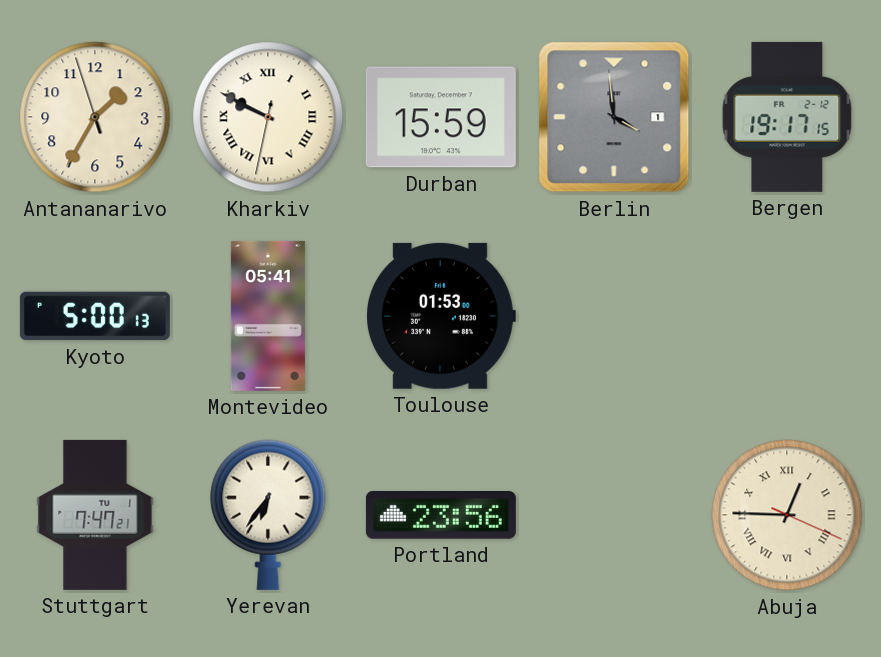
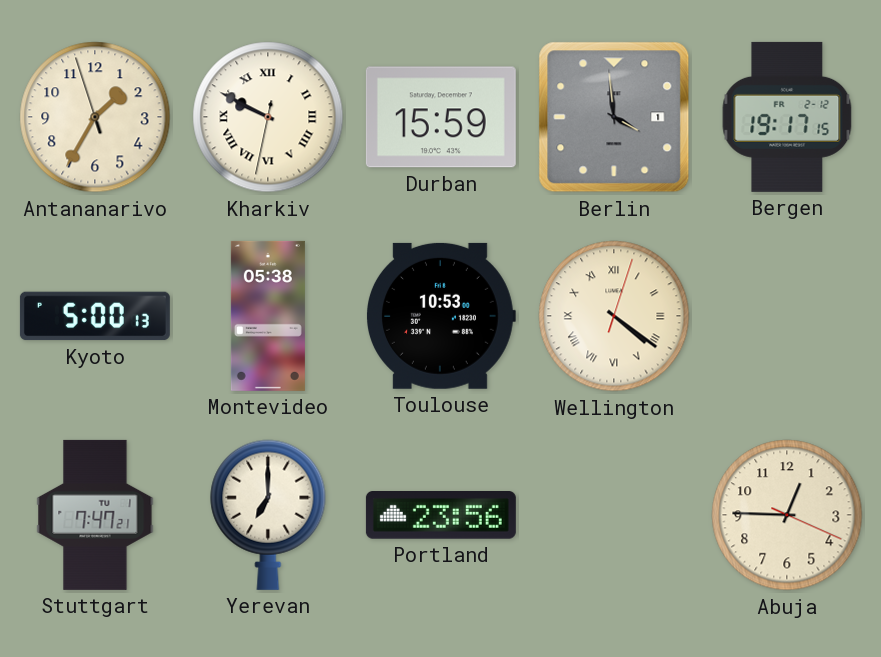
Montevideo: 05:41 -> 05:38 (268, 316)
Toulouse: 01:53 -> 10:53 (441, 316)
Wellington: none -> 4:21 (614, 316)
Yerevan: 6:36 -> 7:00 (268, 515)
Abuja numerals: Roman -> Arabic (787, 515)
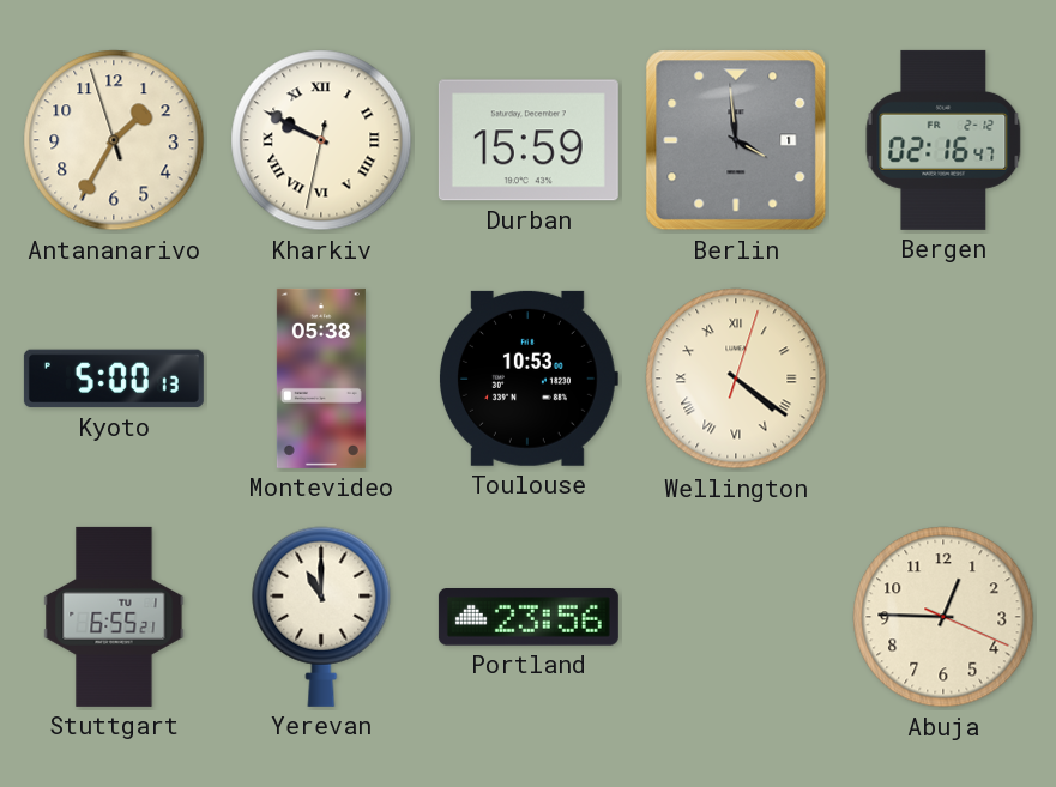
Bergen: 19:17 -> 02:16 (943, 140)
Stuttgart: 7:47 -> 6:55 (114, 617)
Yerevan: 7:00 -> 11:00 (321, 617)
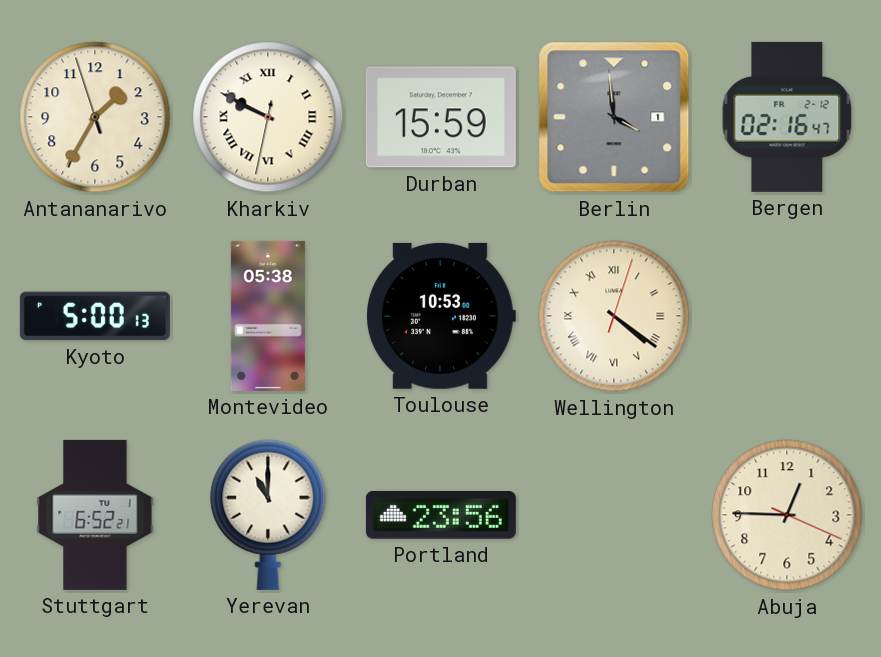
Stuttgart: 6:55 -> 6:52 (95, 515)
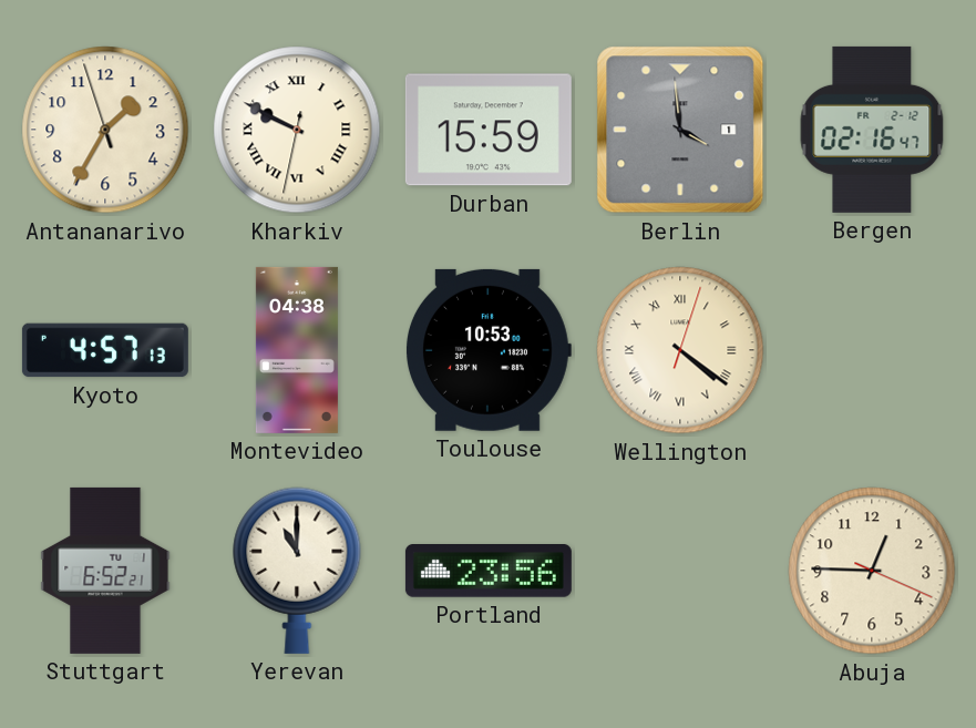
Kyoto: 5:00 -> 4:57 (105, 350)
Montevideo: 05:38 -> 04:38 (297, 350)
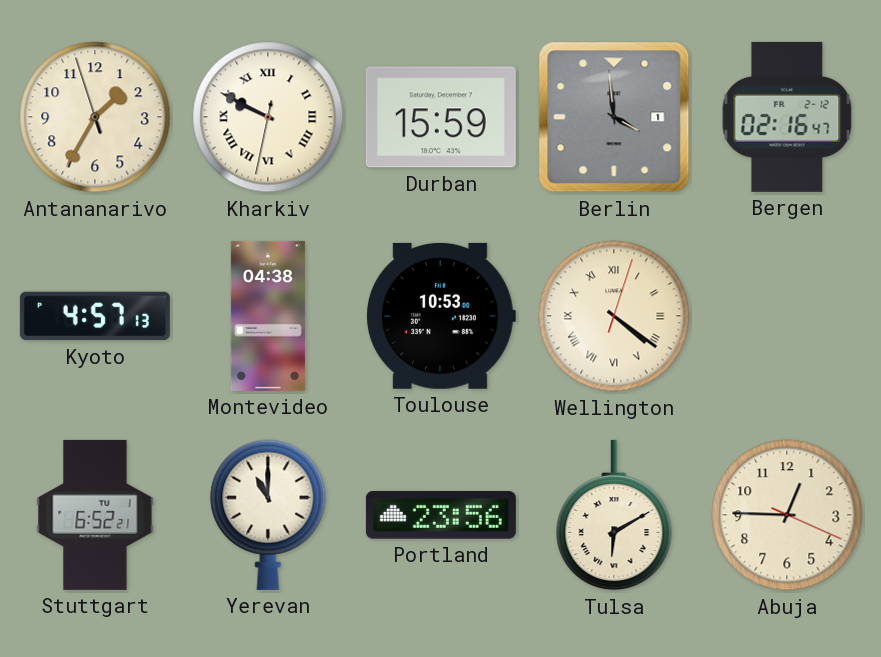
Tulsa: none -> 6:10 (614, 515)
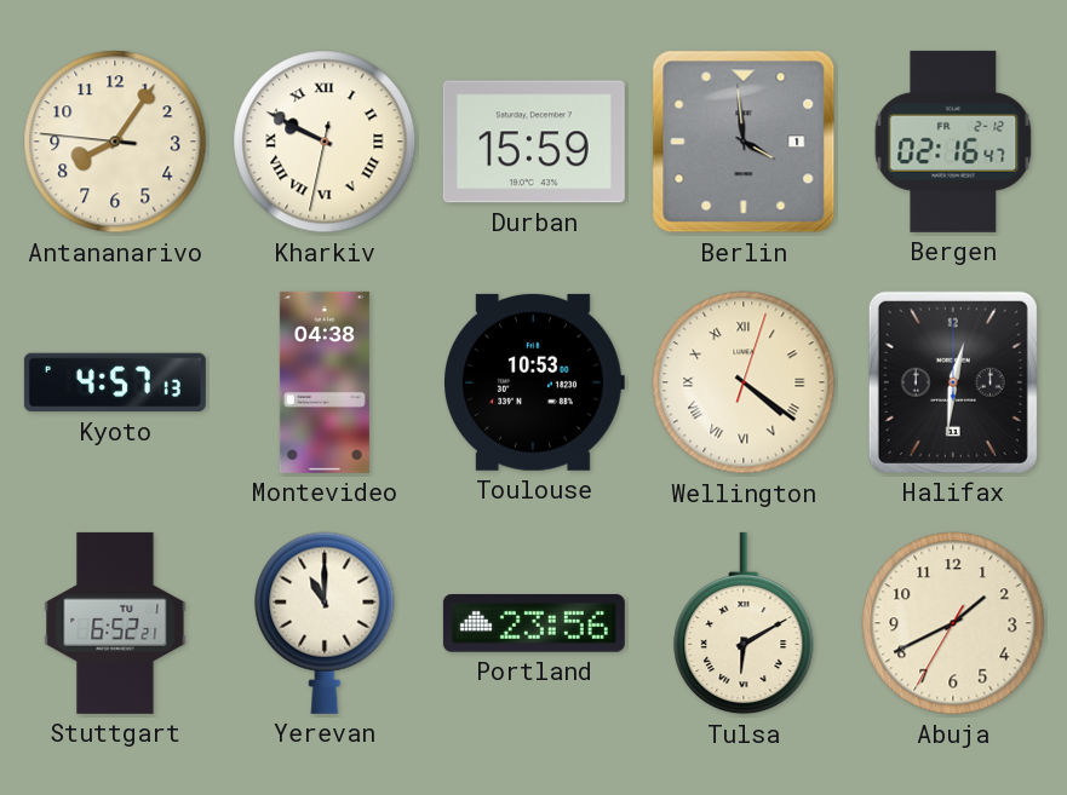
Antananarivo: 1:34 -> 8:05 (115, 142)
Halifax: none -> 12:31 (953, 382)
Abuja: 12:45 -> 1:40 (953, 623)
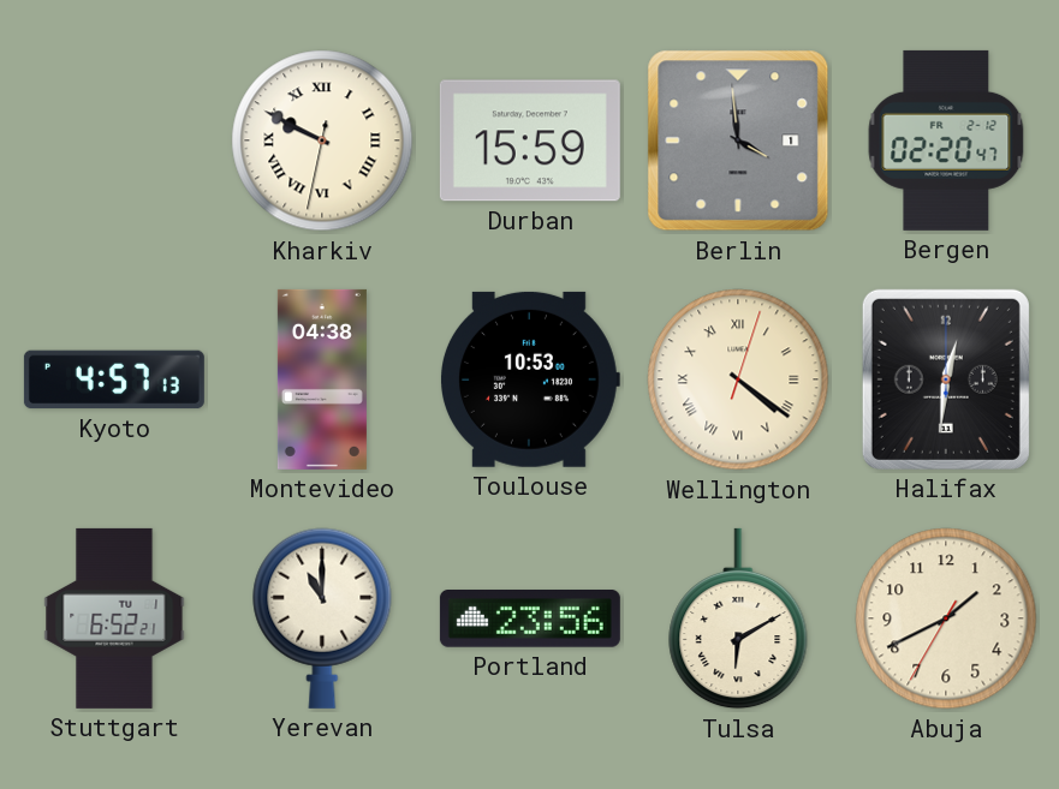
Antananarivo: 8:05 -> none (115, 142)
Bergen: 02:16 -> 02:20 (946, 141)
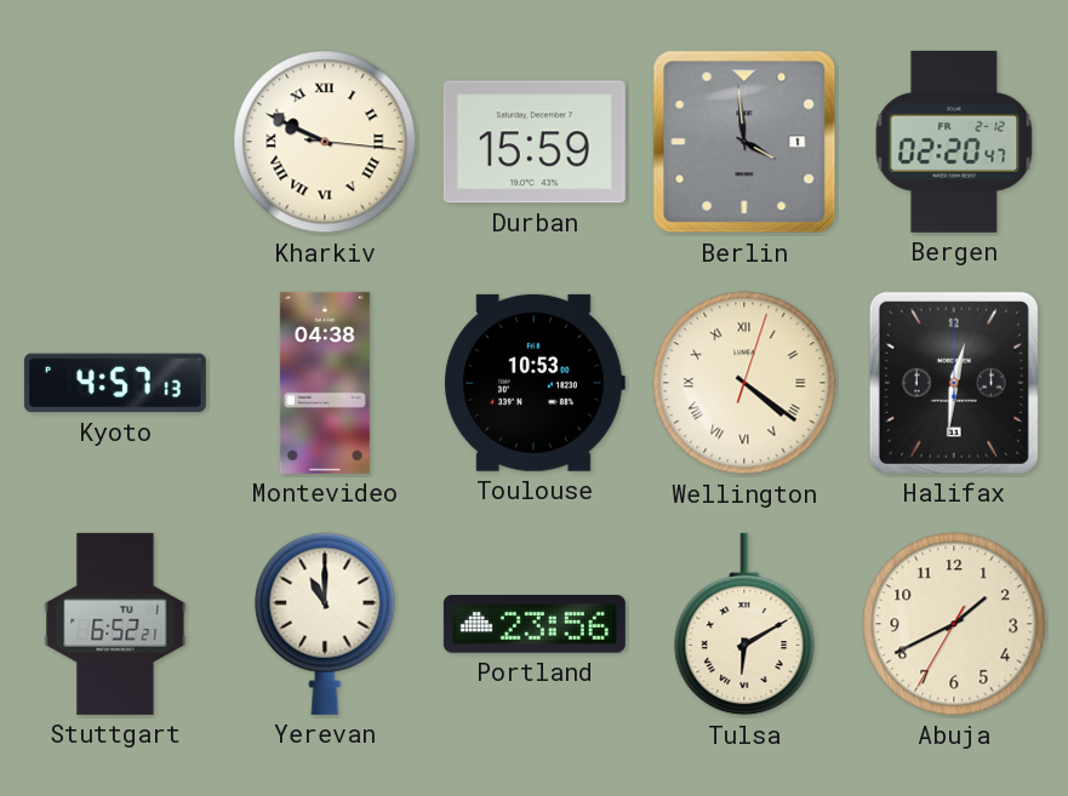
Kharkiv: 9:49:32 -> 9:49:16 (325, 142)
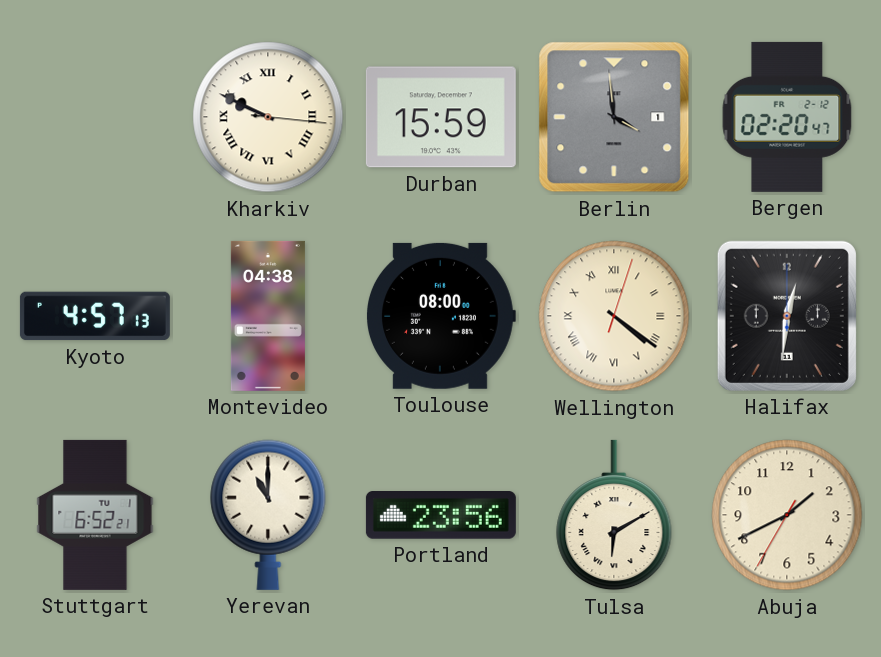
Toulouse: 10:53 -> 08:00 (441, 316)
